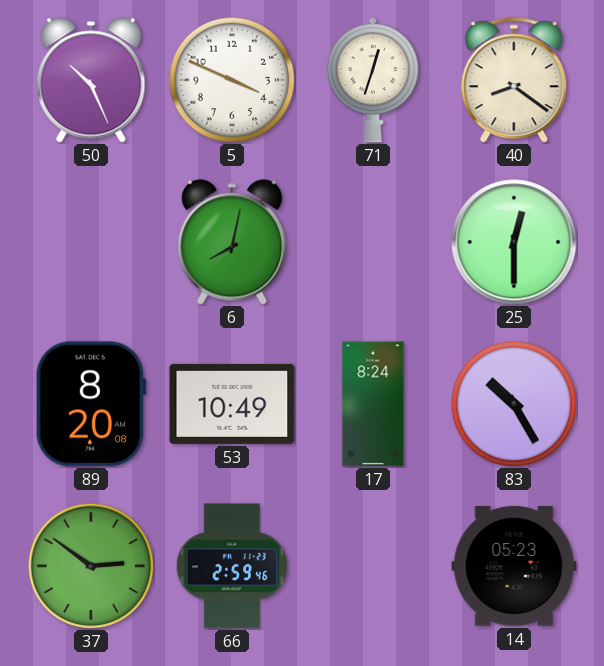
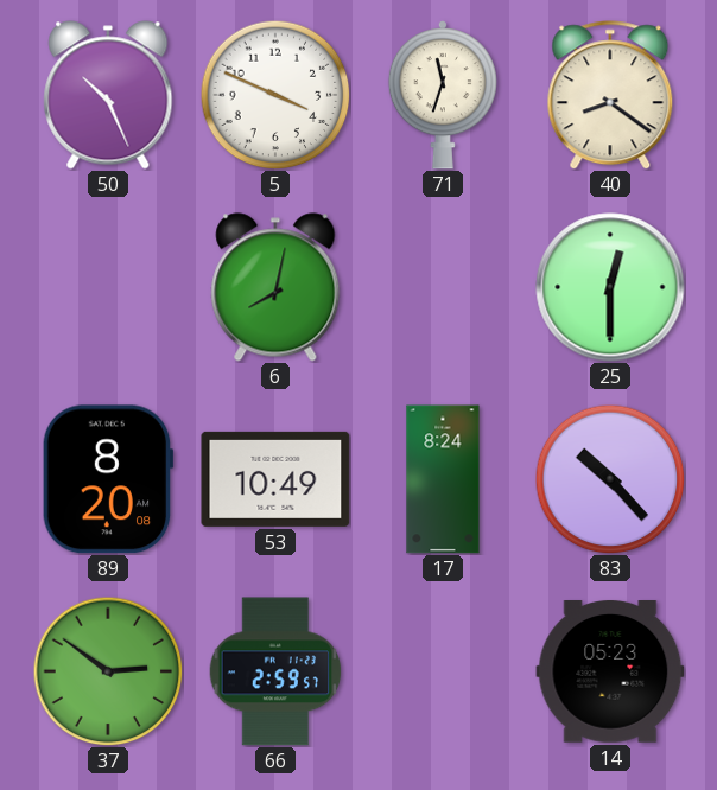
71: 12:33 -> 11:33 (443, 95)
83: 10:25 -> 10:23 (610, 479)
66: 2:59:46 -> 2:59:57 (275, 671)
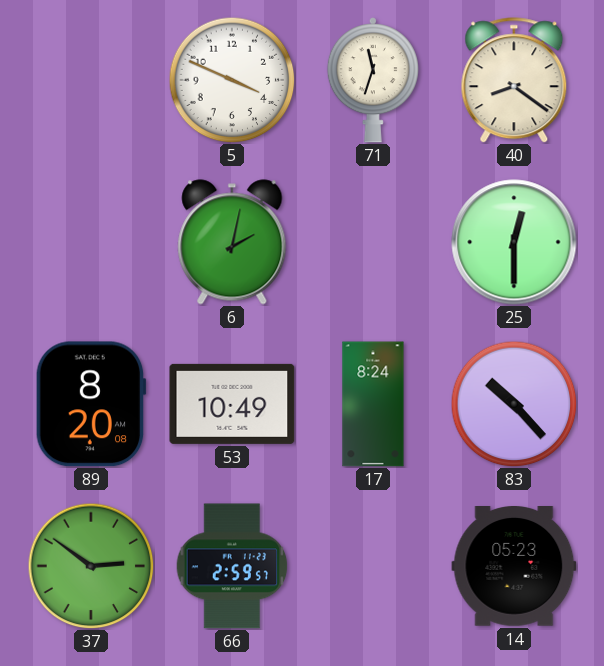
50: 10:26 -> none (108, 95)
6: 8:02 -> 2:02 (232, 242)
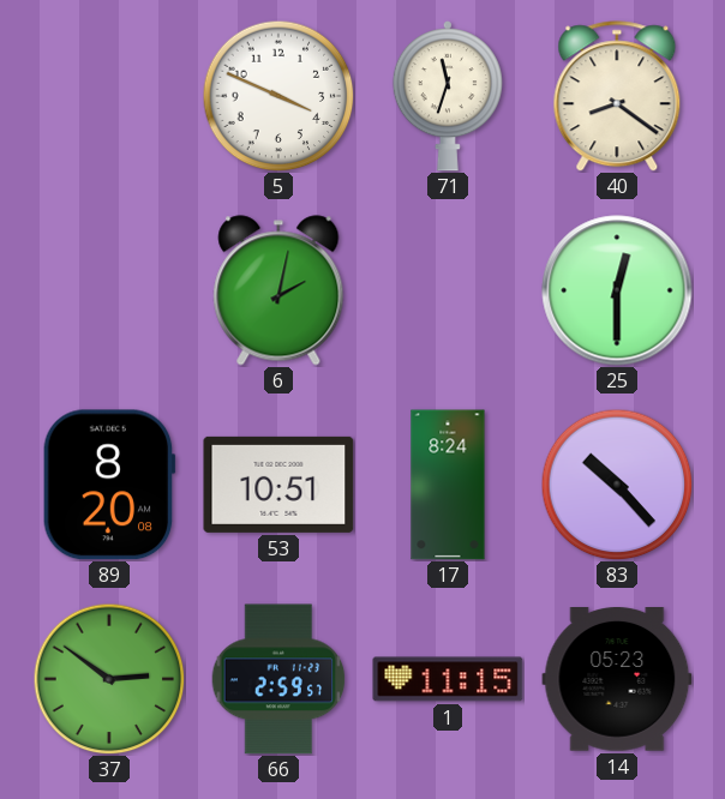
53: 10:49 -> 10:51 (278, 485)
1: none -> 11:15 (448, 679)
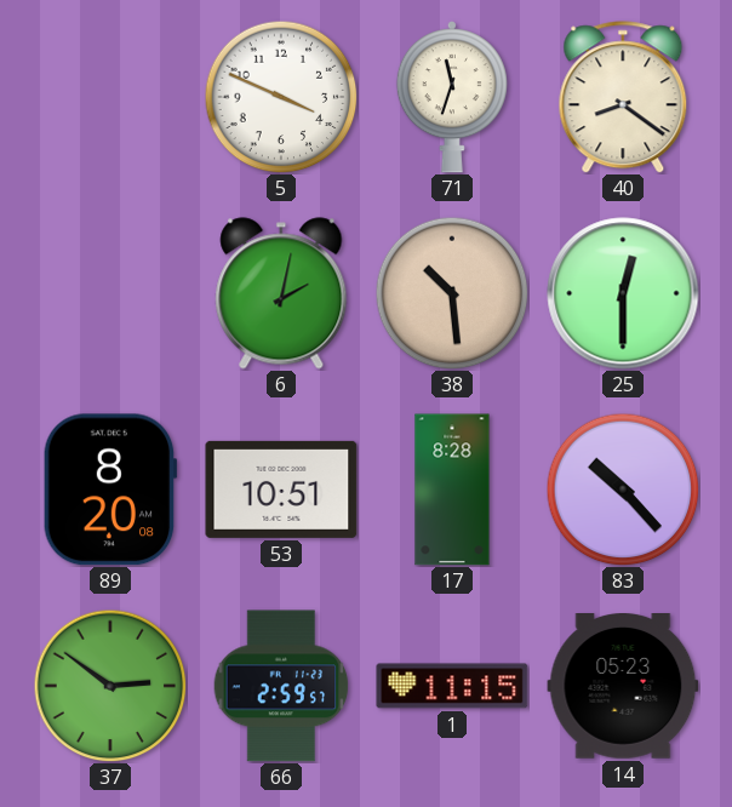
38: none -> 10:29 (452, 293)
17: 8:24 -> 8:28 (452, 490)
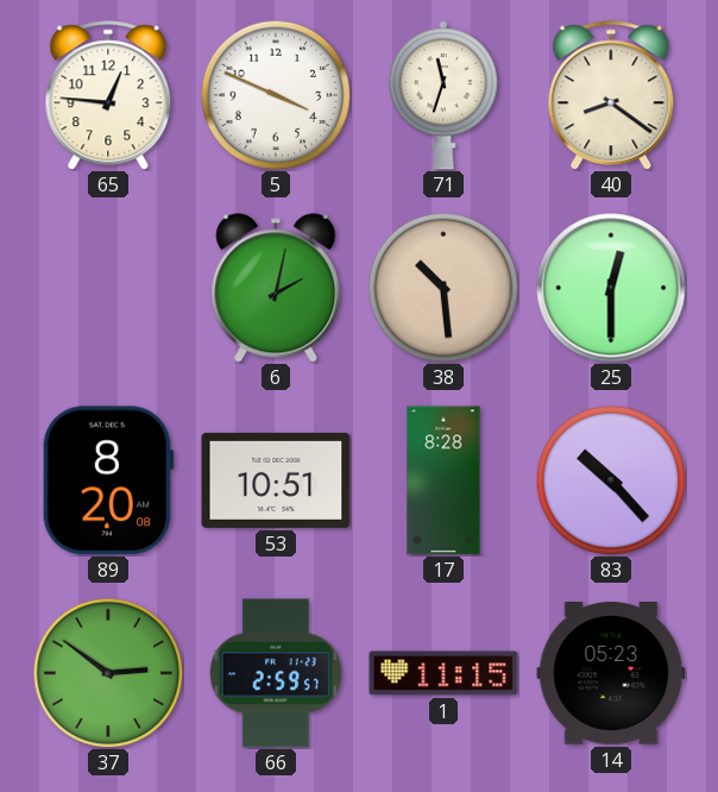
65: none -> 12:46 (108, 95)
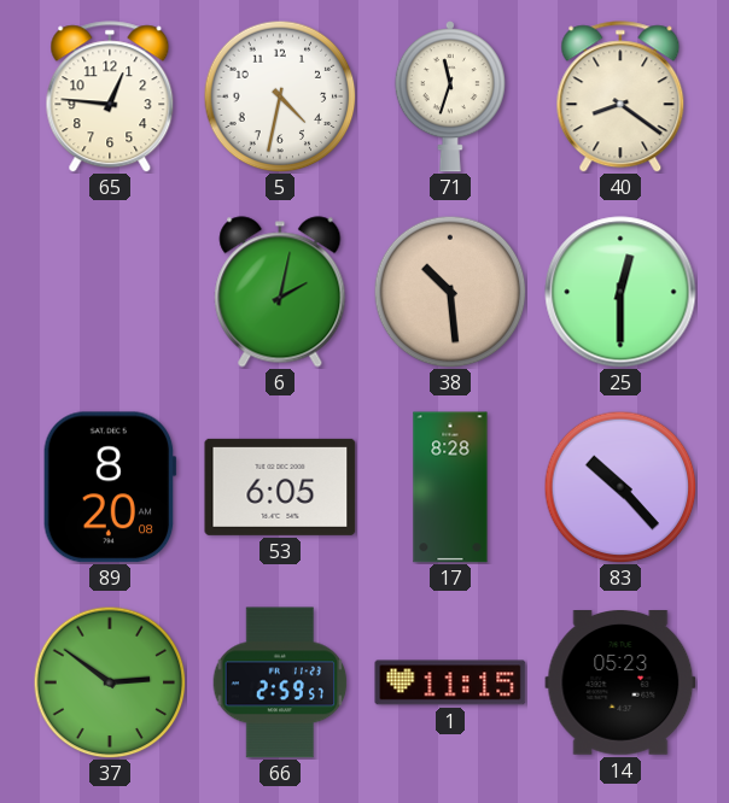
5: 3:49 -> 4:32 (280, 96)
53: 10:51 -> 6:05 (280, 487)
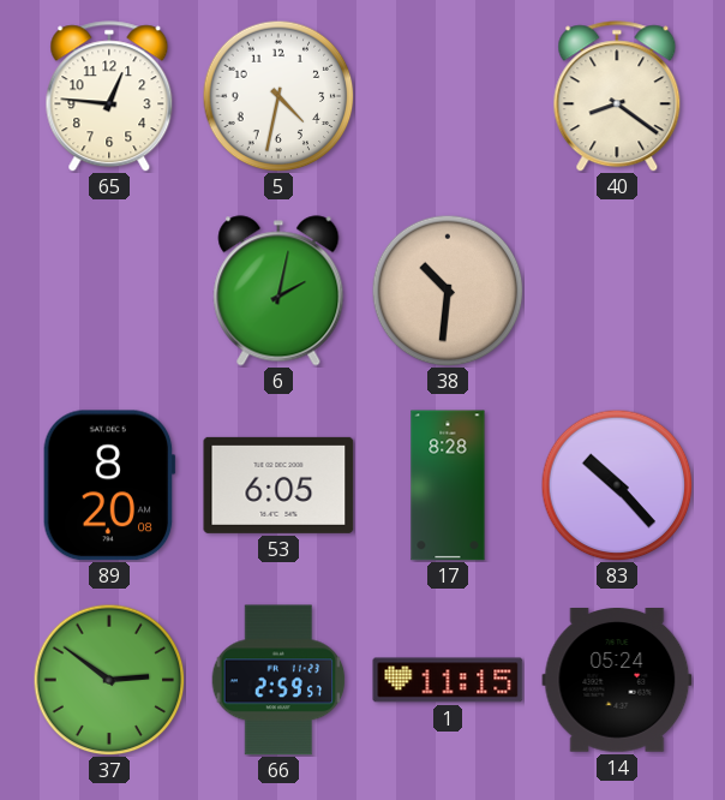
71: 11:33 -> none (450, 96)
38: 10:29 -> 10:31 (448, 291)
25: 12:30 -> none (620, 292)
14: 05:23 -> 05:24 (617, 681)
